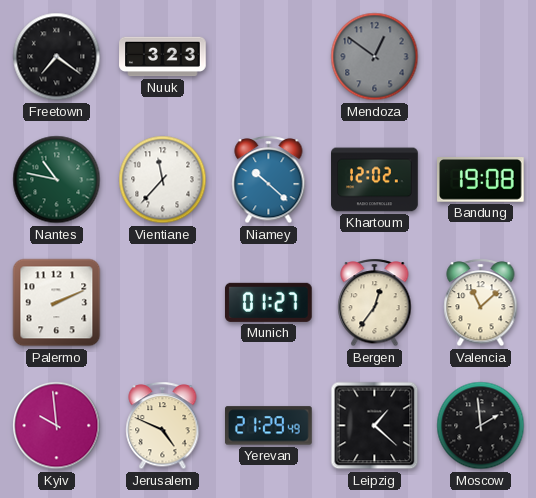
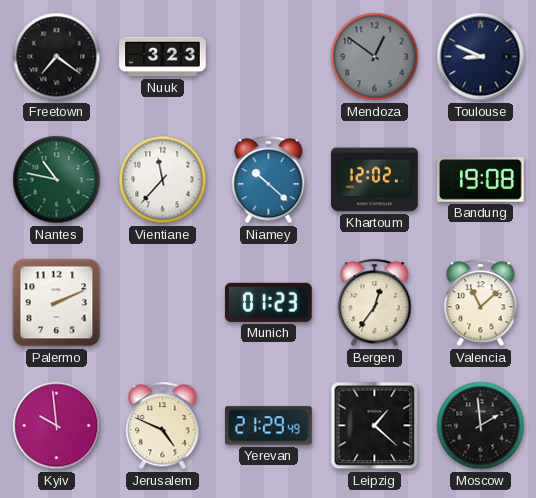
Toulouse: none -> 8:49 (481, 57)
Munich: 01:27 -> 01:23 (268, 302)
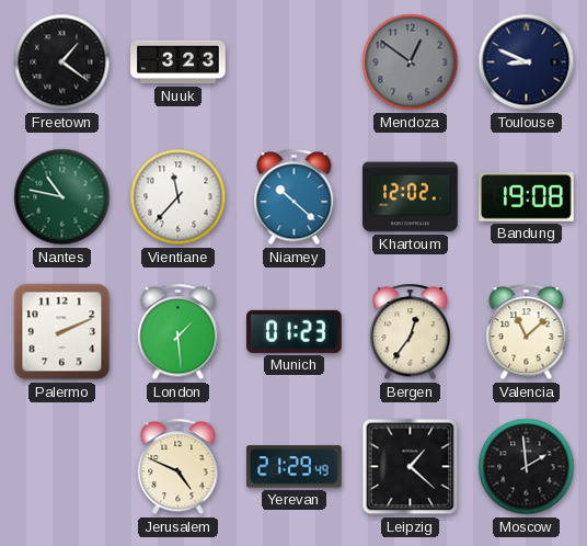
Freetown: 7:21 -> 1:21 (62, 62)
London: none -> 1:29 (179, 332)
Kyiv: 9:59 -> none (57, 426)
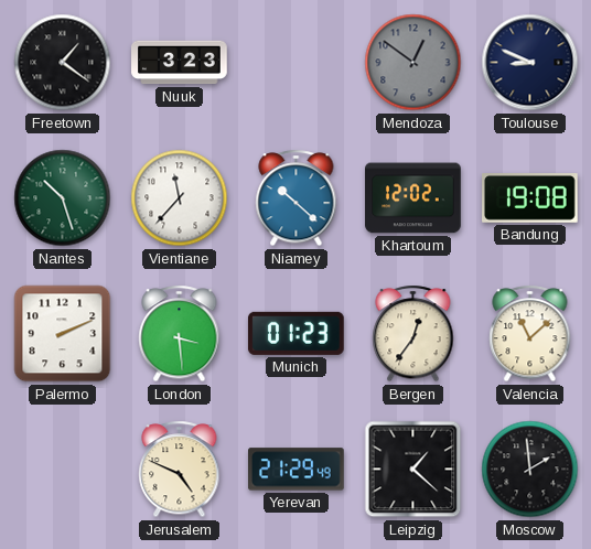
Nantes: 10:47 -> 10:27 (63, 198)
London: 1:29 -> 3:29 (180, 334)
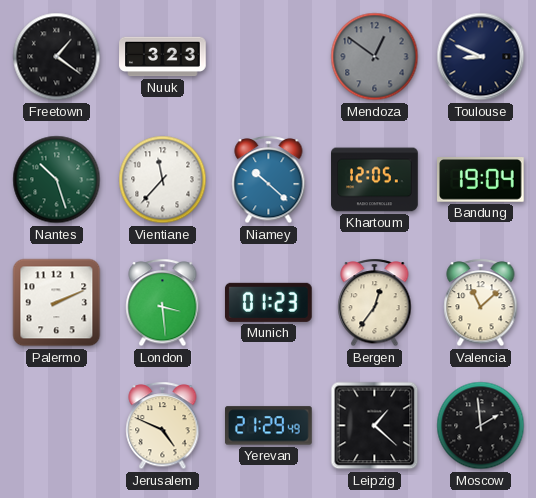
Khartoum: 12:02 -> 12:05 (375, 180)
Bandung: 19:08 -> 19:04 (481, 180)
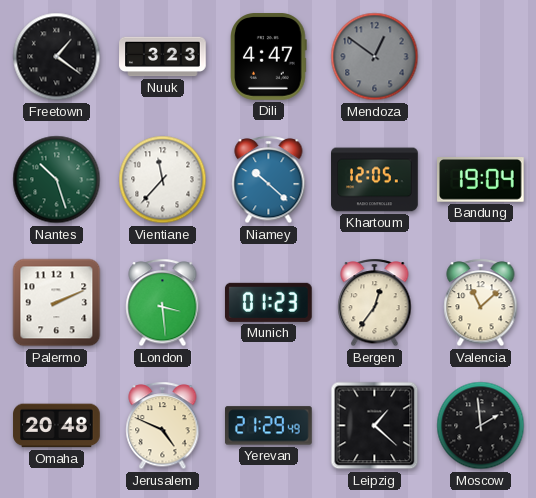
Dili: none -> 4:47 (269, 57)
Toulouse: 8:49 -> none (481, 57)
Omaha: none -> 20:48 (57, 426)
